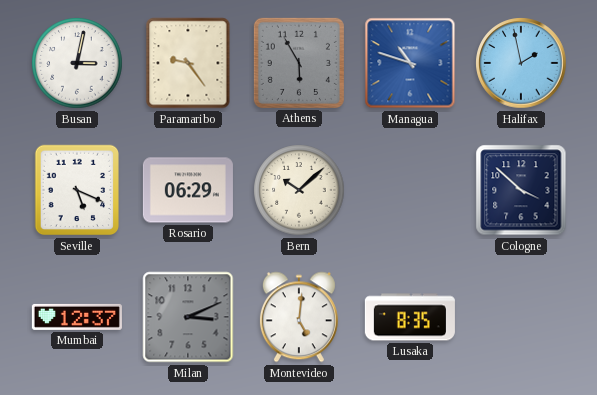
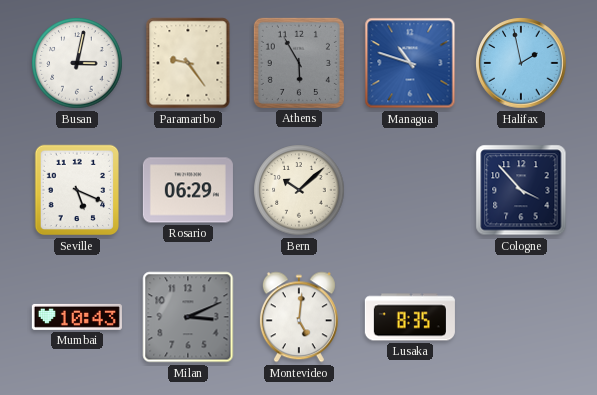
Cologne: 3:52 -> 3:53 (521, 190)
Mumbai: 12:37 -> 10:43 (77, 317)
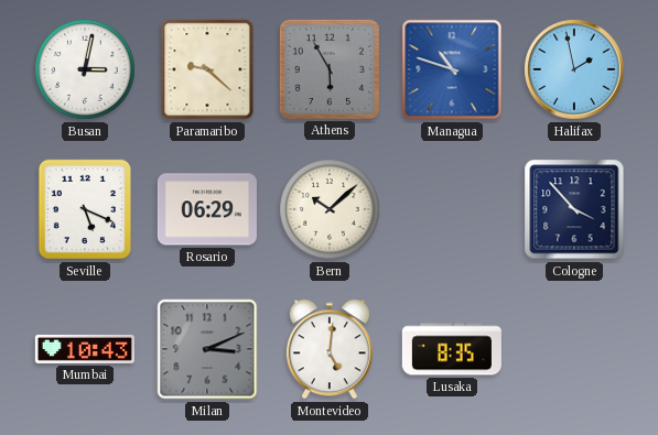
Paramaribo: 9:24 -> 9:22 (207, 69)
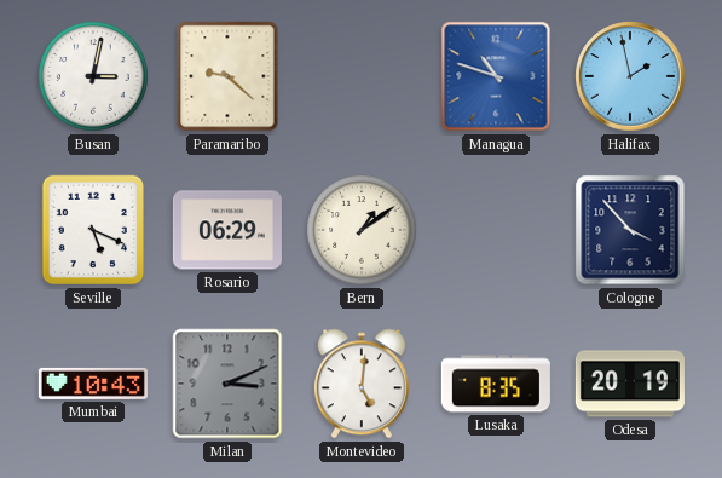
Athens: 5:55 -> none (330, 69)
Bern: 10:08 -> 1:09 (362, 230)
Odesa: none -> 20:19 (630, 384)
